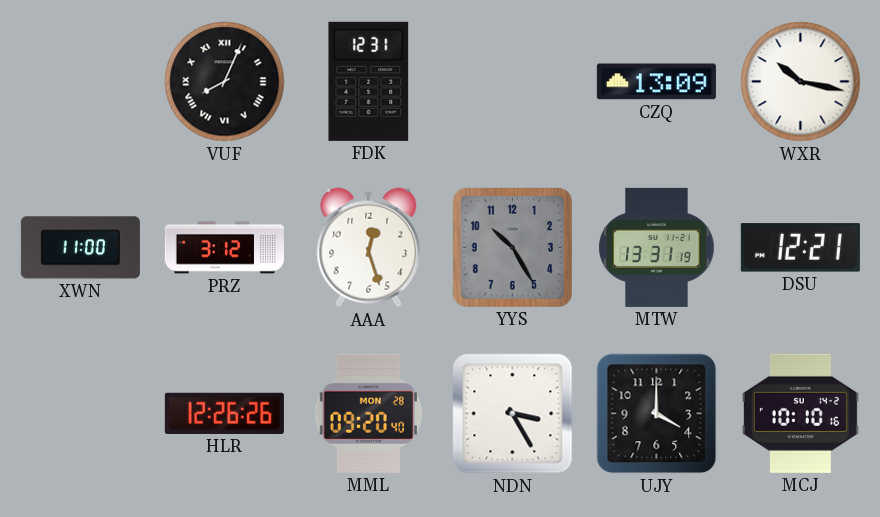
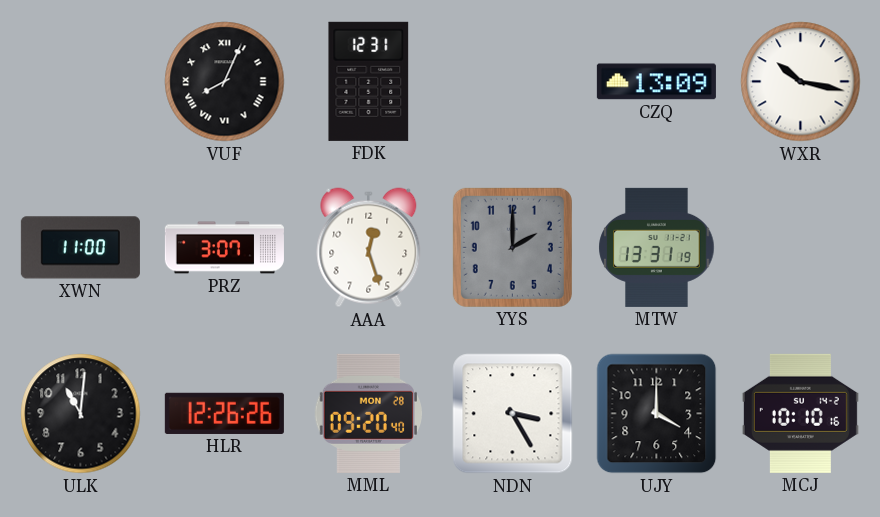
PRZ: 3:12 -> 3:07 (224, 248)
YYS: 10:25 -> 2:00 (512, 247)
DSU: 12:21 -> none (800, 248)
ULK: none -> 11:01 (81, 414)
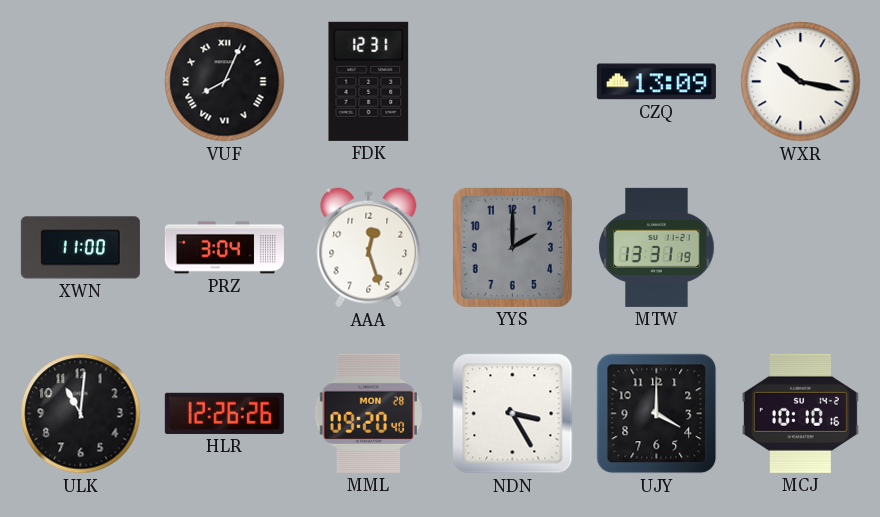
PRZ: 3:07 -> 3:04 (224, 248)
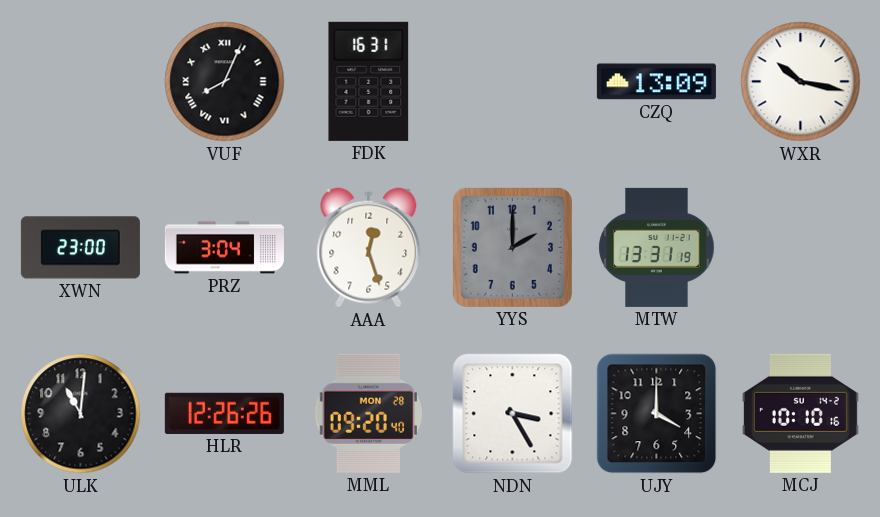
FDK: 12:31 -> 16:31 (369, 81)
XWN: 11:00 -> 23:00 (80, 248)
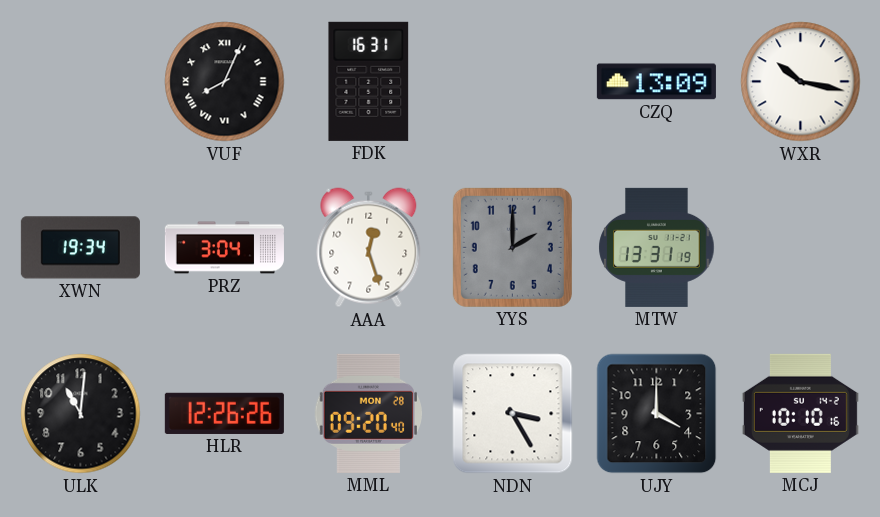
XWN: 23:00 -> 19:34 (80, 248)
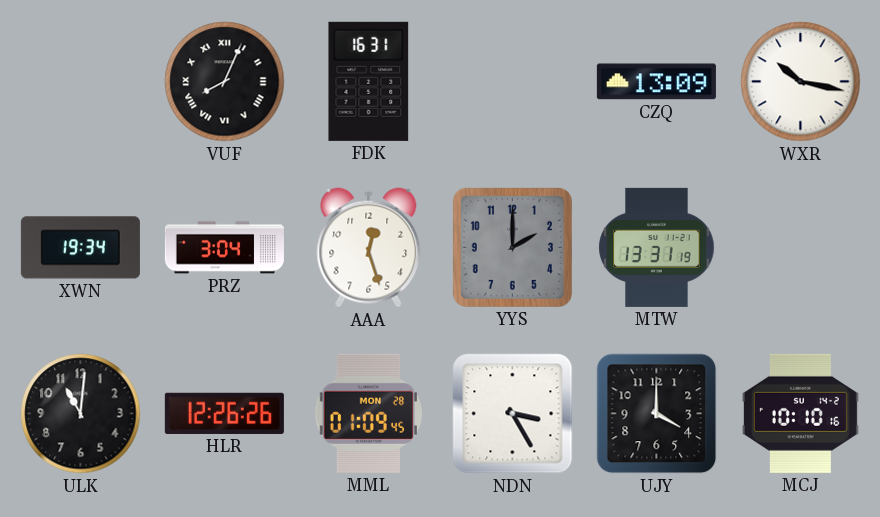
MML: 09:20 -> 01:09 (368, 413)
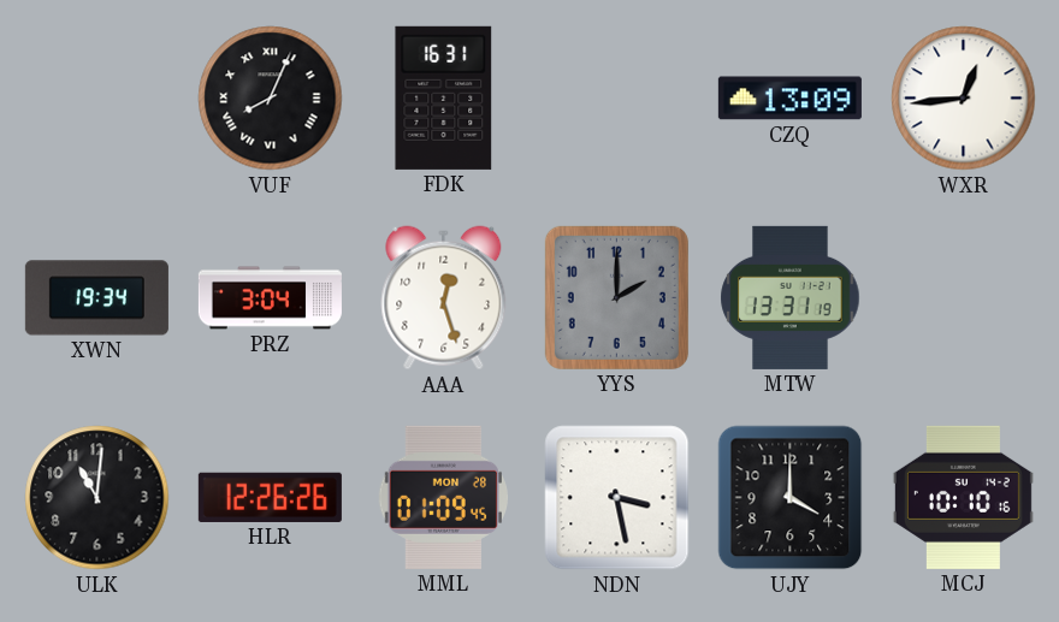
WXR: 10:17 -> 12:44 (964, 99)
NDN: 3:25 -> 3:28 (617, 498)
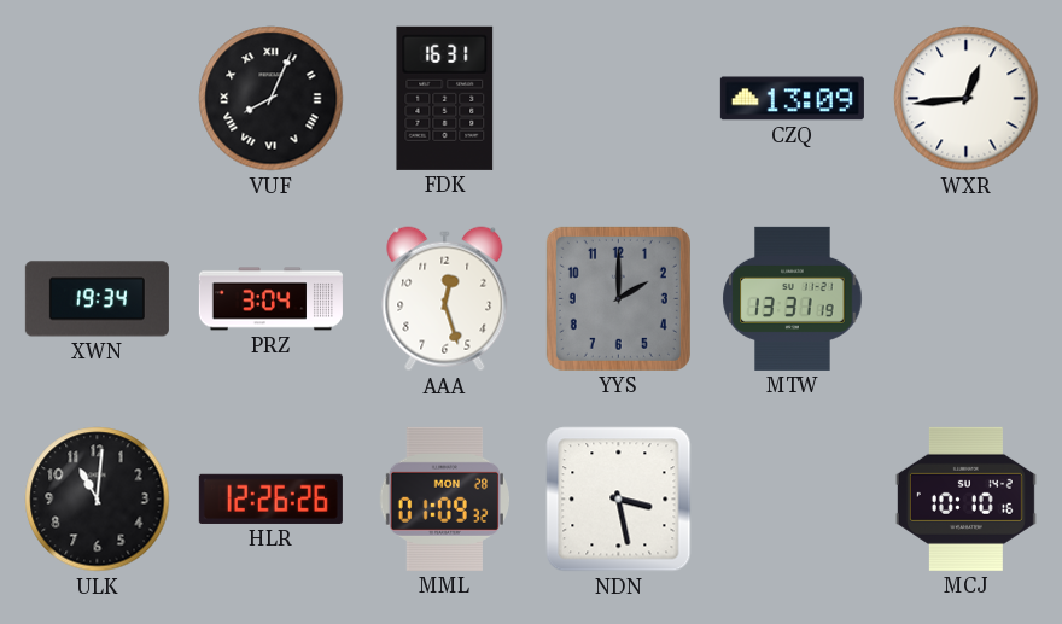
MML: 01:09:45 -> 01:09:32 (444, 498)
UJY: 4:00 -> none (791, 498)
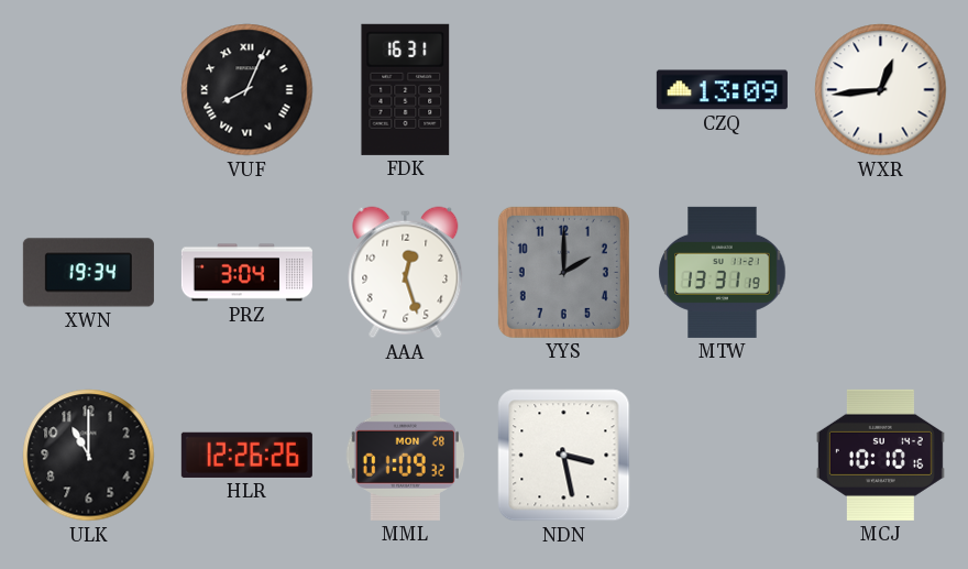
ULK: 11:01 -> 11:00 (89, 456)
